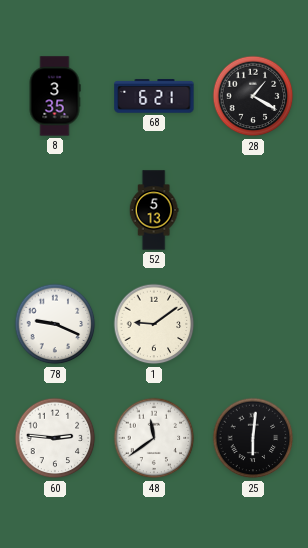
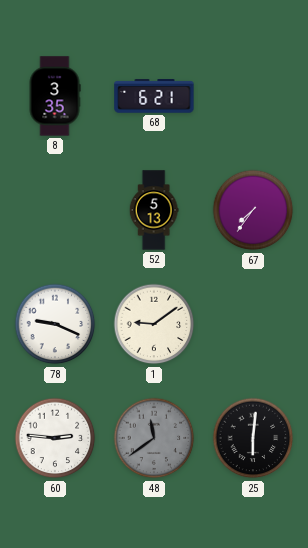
28: 1:20 -> none (253, 96)
67: none -> 7:36 (253, 210)
48 dial: white -> grey (154, 438)
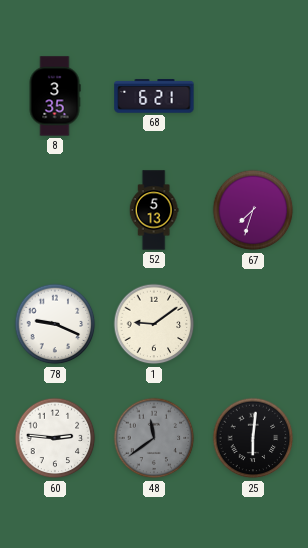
67: 7:36 -> 7:33 (253, 210)
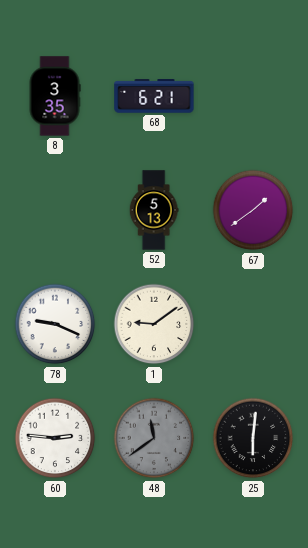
67: 7:33 -> 1:39 (253, 210)
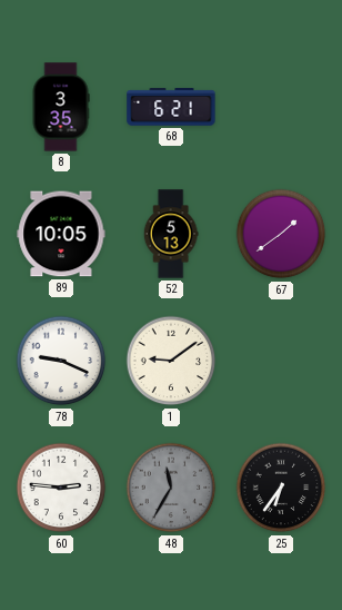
89: none -> 10:05 (61, 234)
48: 11:39 -> 11:35 (171, 488)
25: 6:01 -> 6:36 (281, 488)
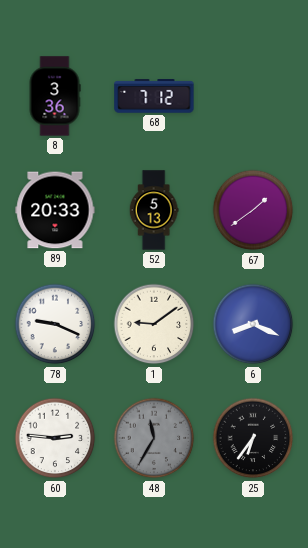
8: 3:35 -> 3:36 (55, 96)
68: 6:21 -> 7:12 (154, 96)
89: 10:05 -> 20:33 (55, 210)
6: none -> 8:19 (253, 324)
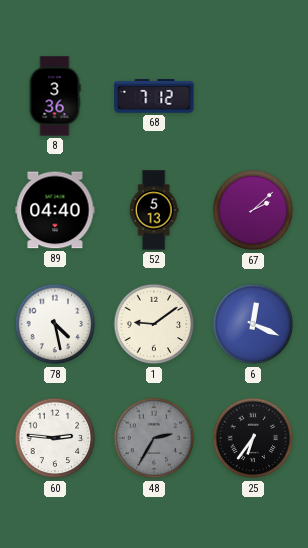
89: 20:33 -> 04:40 (55, 210)
67: 1:39 -> 2:08 (253, 210)
78: 9:19 -> 4:28 (55, 324)
6: 8:19 -> 12:19 (253, 324)
48: 11:35 -> 2:35 (154, 438)
